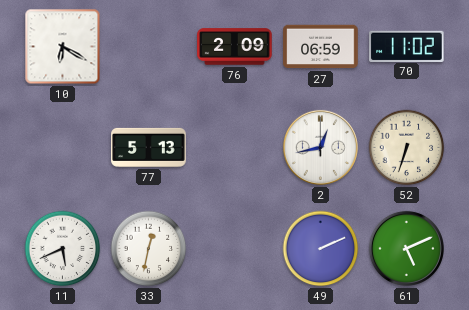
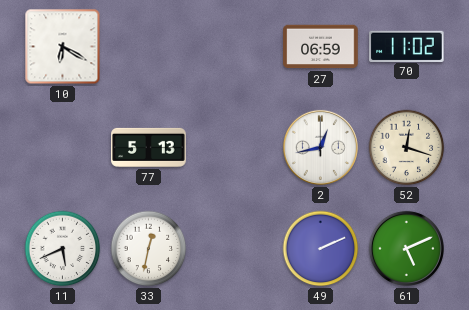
76: 2:09 -> none (235, 47)
52: 6:33 -> 12:18 (407, 148)
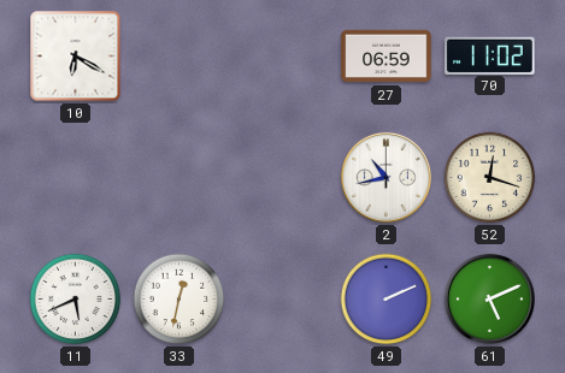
77: 5:13 -> none (149, 147)
2: 12:43 -> 10:43 (386, 177)
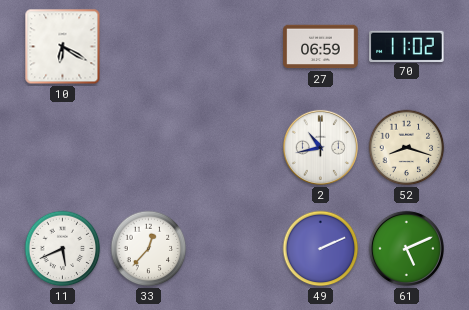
52: 12:18 -> 8:18 (407, 148)
33: 12:32 -> 12:37 (149, 249)
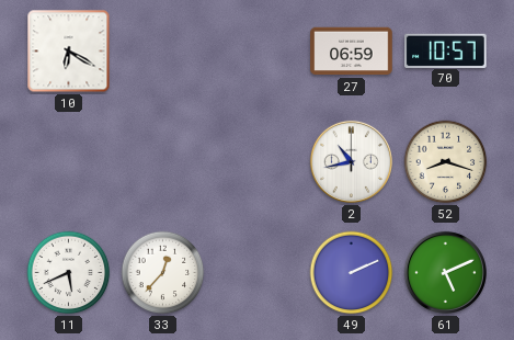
70: 11:02 -> 10:57 (446, 50)
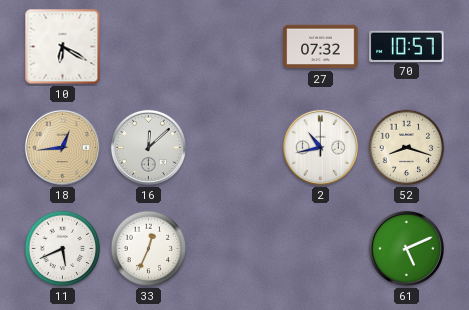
27: 06:59 -> 07:32 (321, 47)
18: none -> 12:44 (62, 147)
16: none -> 12:08 (148, 147)
33: 12:37 -> 12:34 (149, 249)
49: 2:11 -> none (352, 273)
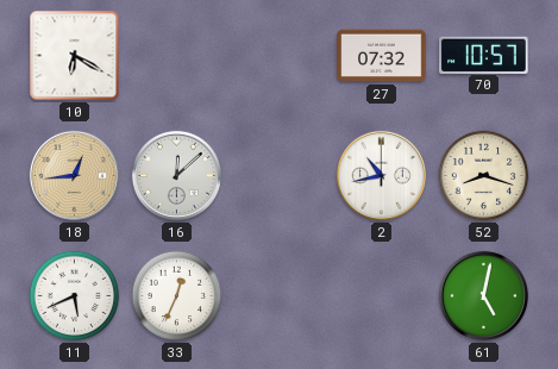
61: 5:11 -> 5:02 (483, 295)
